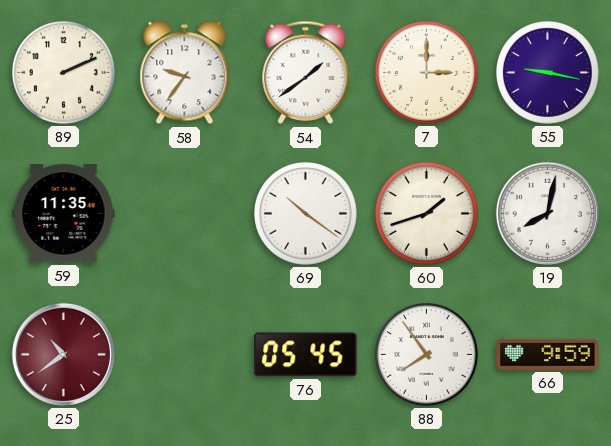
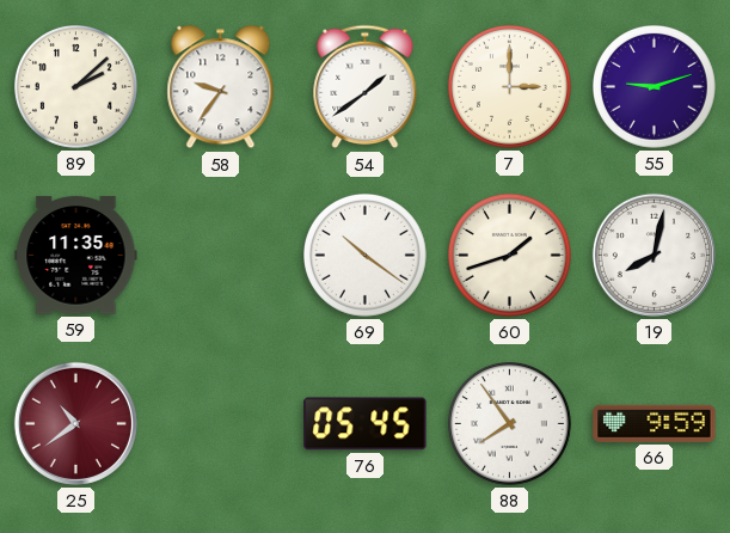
89: 2:11 -> 2:08 (76, 87)
55: 9:17 -> 9:12 (655, 87)
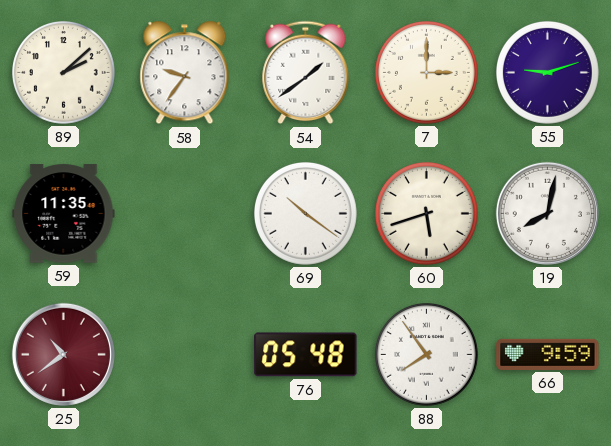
60: 1:42 -> 5:42 (427, 214)
76: 05:45 -> 05:48 (306, 355)
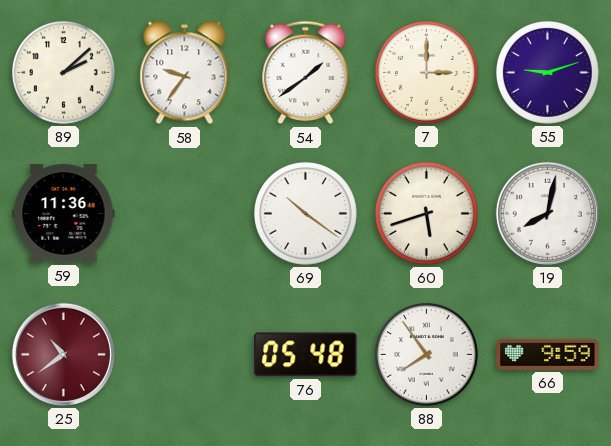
59: 11:35 -> 11:36 (64, 214)
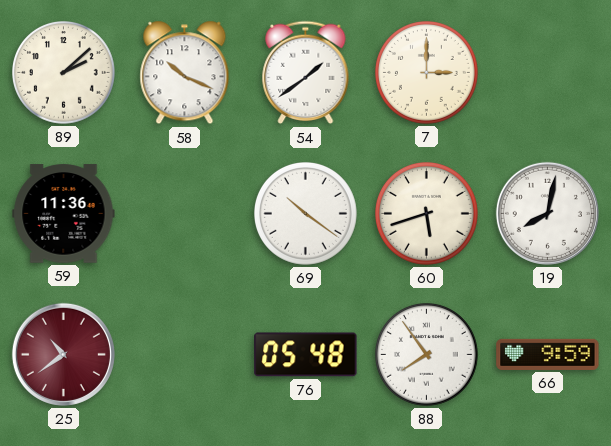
58: 9:36 -> 10:19 (185, 73)
55: 9:12 -> none (548, 73)
